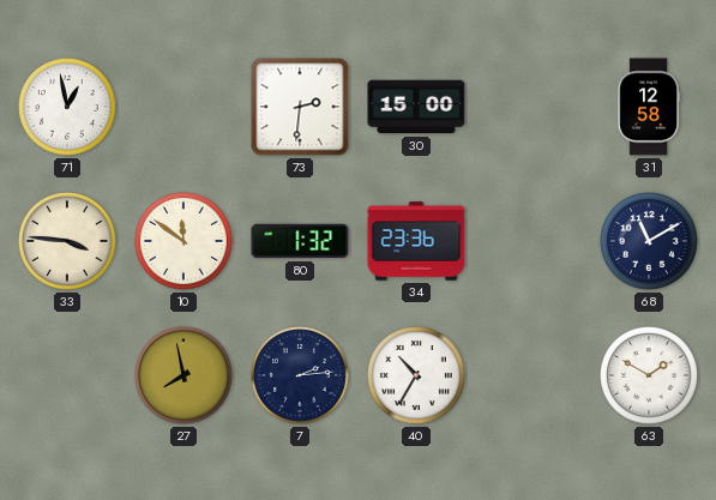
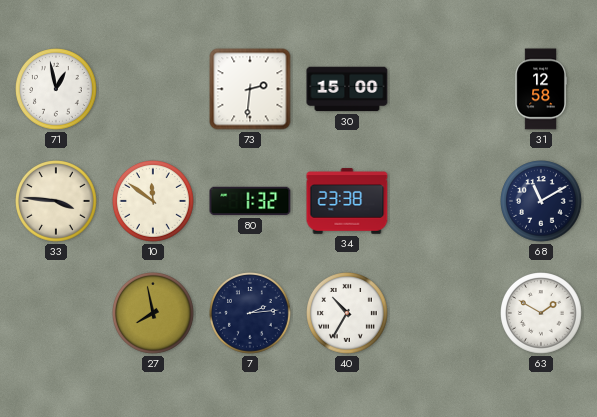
34: 23:36 -> 23:38 (347, 201)
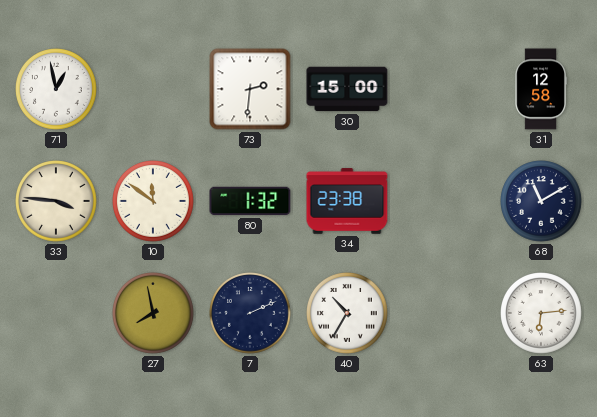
7: 2:14 -> 2:11 (251, 314)
63: 1:50 -> 6:14 (542, 314)
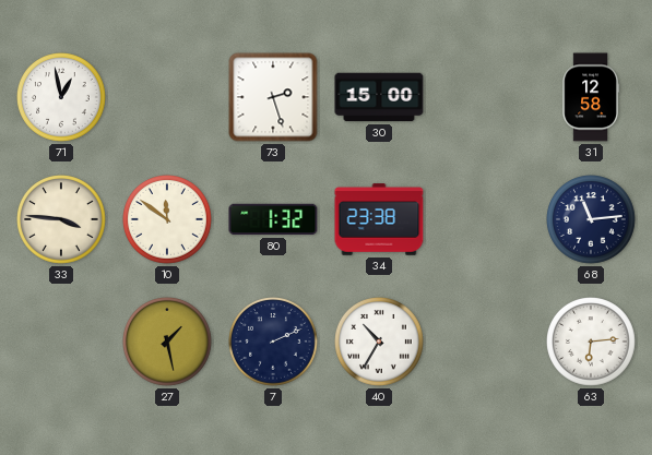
73: 2:31 -> 2:27 (273, 97)
68: 11:10 -> 11:14 (592, 220)
27: 7:58 -> 1:28 (168, 343)
